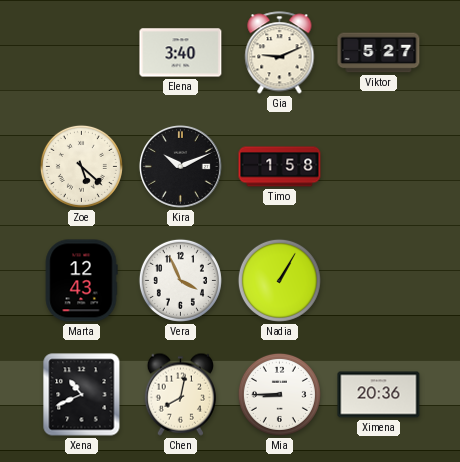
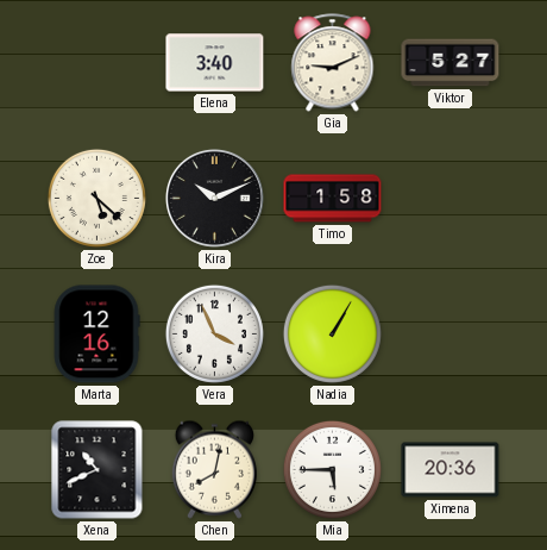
Marta: 12:43 -> 12:16 (96, 335)
Mia: 8:45 -> 5:45 (332, 469)
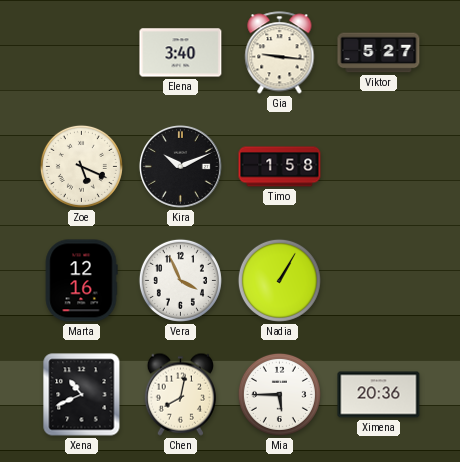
Gia: 9:11 -> 9:16 (280, 53)
Zoe: 5:22 -> 5:19 (81, 166)
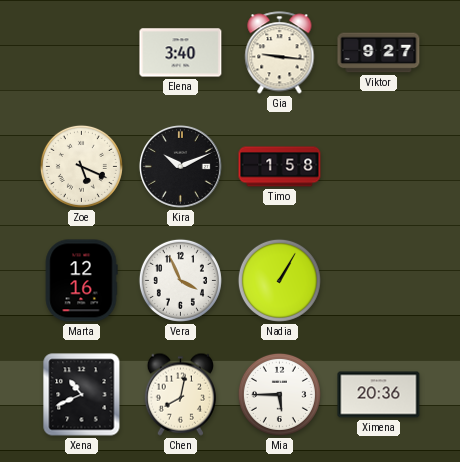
Viktor: 5:27 -> 9:27 (379, 53)
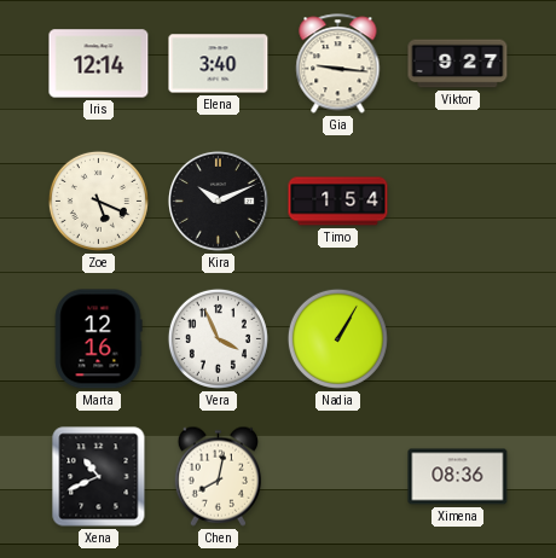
Iris: none -> 12:14 (99, 64)
Timo: 1:58 -> 1:54 (338, 202)
Mia: 5:45 -> none (279, 394)
Ximena: 20:36 -> 08:36 (458, 477)
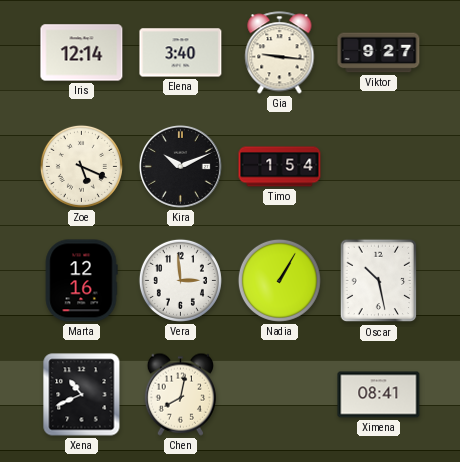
Vera: 3:56 -> 2:59 (180, 280)
Oscar: none -> 10:28 (379, 281)
Ximena: 08:36 -> 08:41 (379, 395)
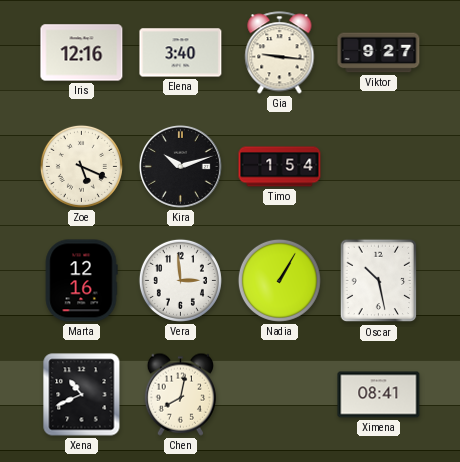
Iris: 12:14 -> 12:16 (82, 53)
Kira: 10:11 -> 10:12 (180, 166)
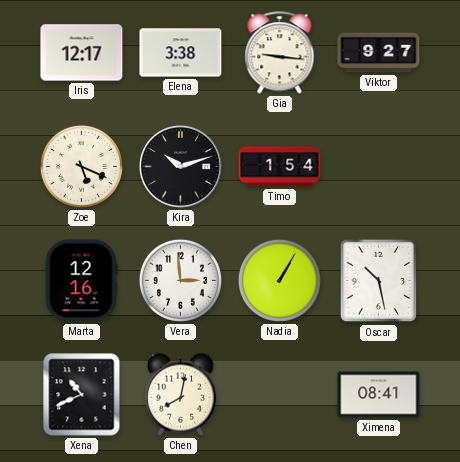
Iris: 12:16 -> 12:17 (82, 53)
Elena: 3:40 -> 3:38 (181, 53)
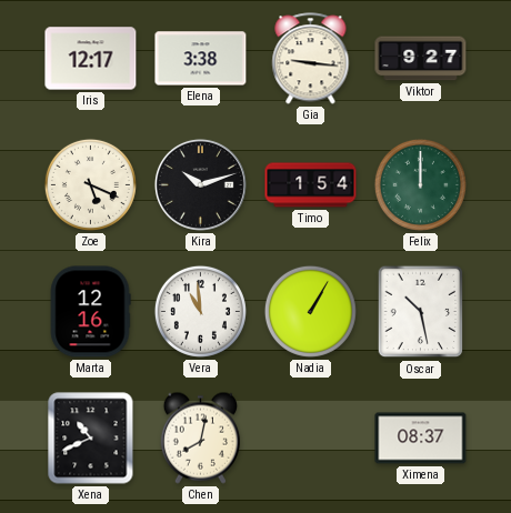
Felix: none -> 12:00 (420, 184)
Vera: 2:59 -> 10:59 (200, 311)
Ximena: 08:41 -> 08:37 (421, 439)
